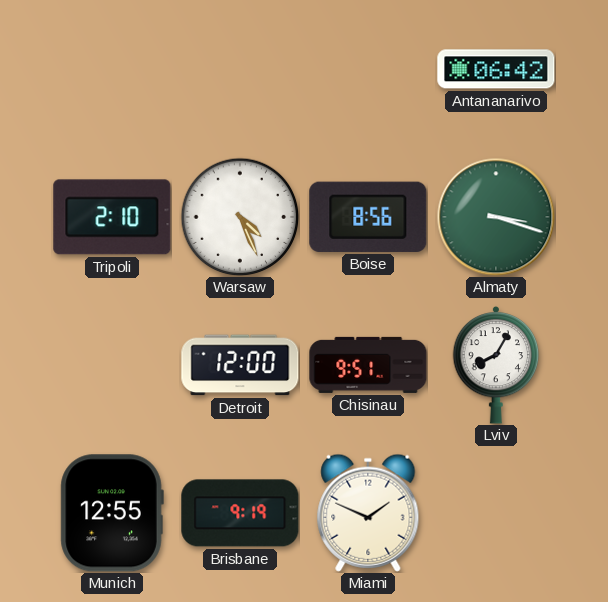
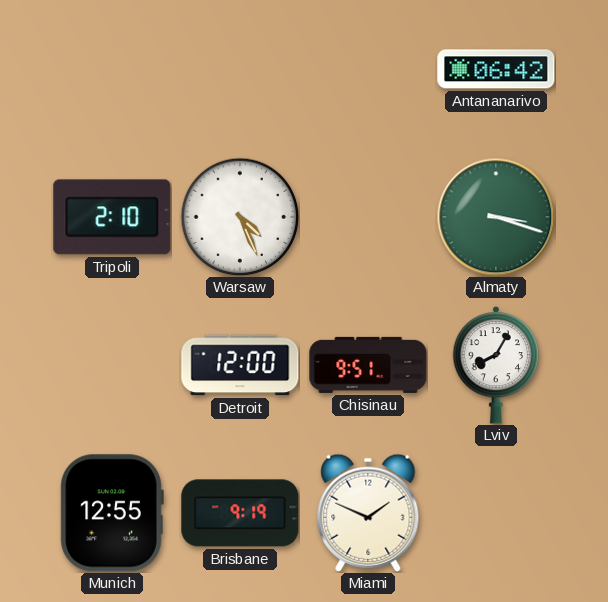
Boise: 8:56 -> none (368, 217)
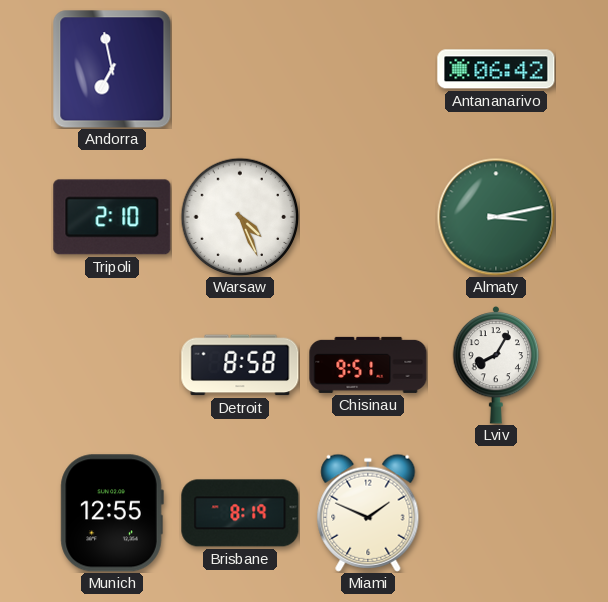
Andorra: none -> 6:58 (112, 69)
Almaty: 3:18 -> 3:13 (496, 217)
Detroit: 12:00 -> 8:58 (240, 365)
Brisbane: 9:19 -> 8:19 (240, 513)
